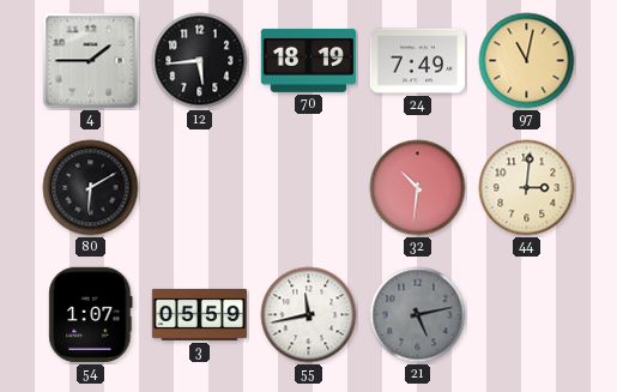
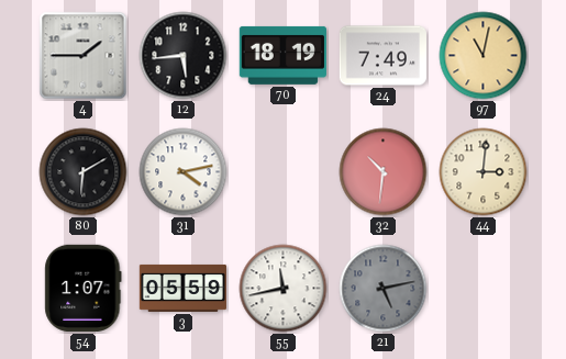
31: none -> 4:13 (184, 172)
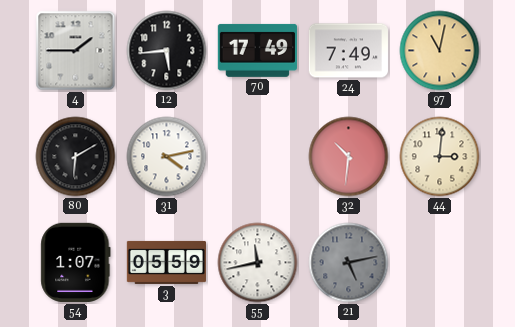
70: 18:19 -> 17:49 (257, 50)
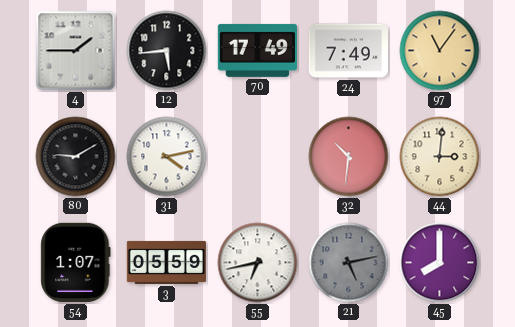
97: 11:02 -> 11:06 (440, 51)
80: 6:10 -> 9:10 (76, 157)
55: 11:43 -> 6:43 (258, 263)
45: none -> 8:00 (440, 263)
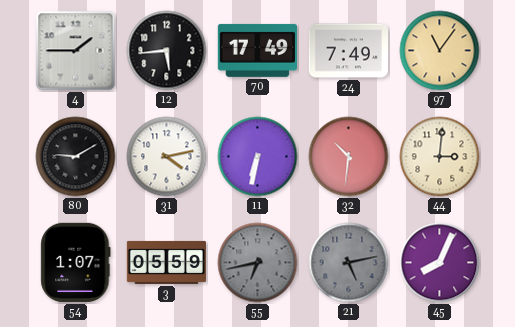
11: none -> 6:32 (258, 157)
55 dial: white -> grey (258, 263)
45: 8:00 -> 8:04 (440, 263)
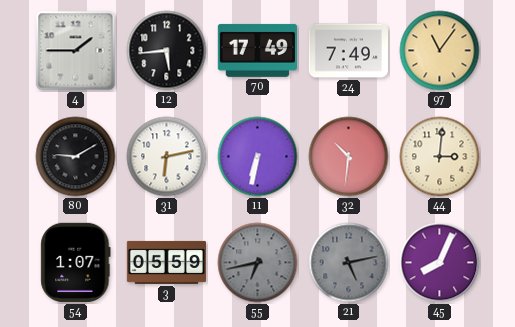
31: 4:13 -> 6:13 (167, 157)
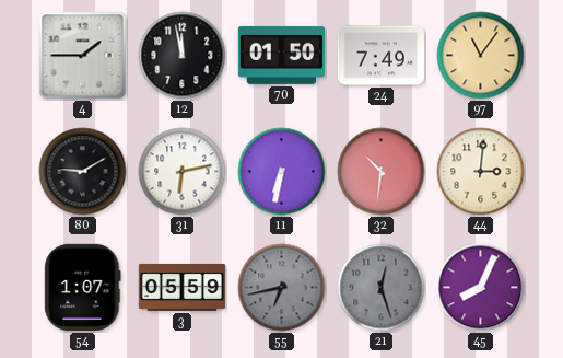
12: 5:44 -> 11:58 (183, 56)
70: 17:49 -> 01:50 (281, 55)
21: 5:13 -> 12:27 (382, 288)
